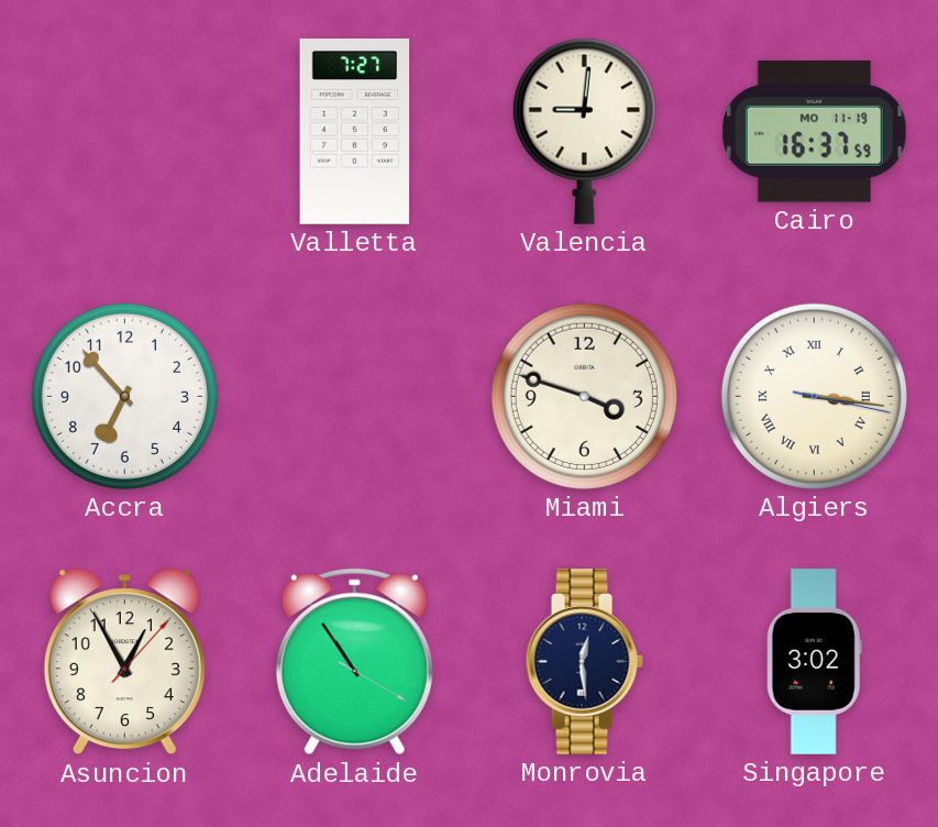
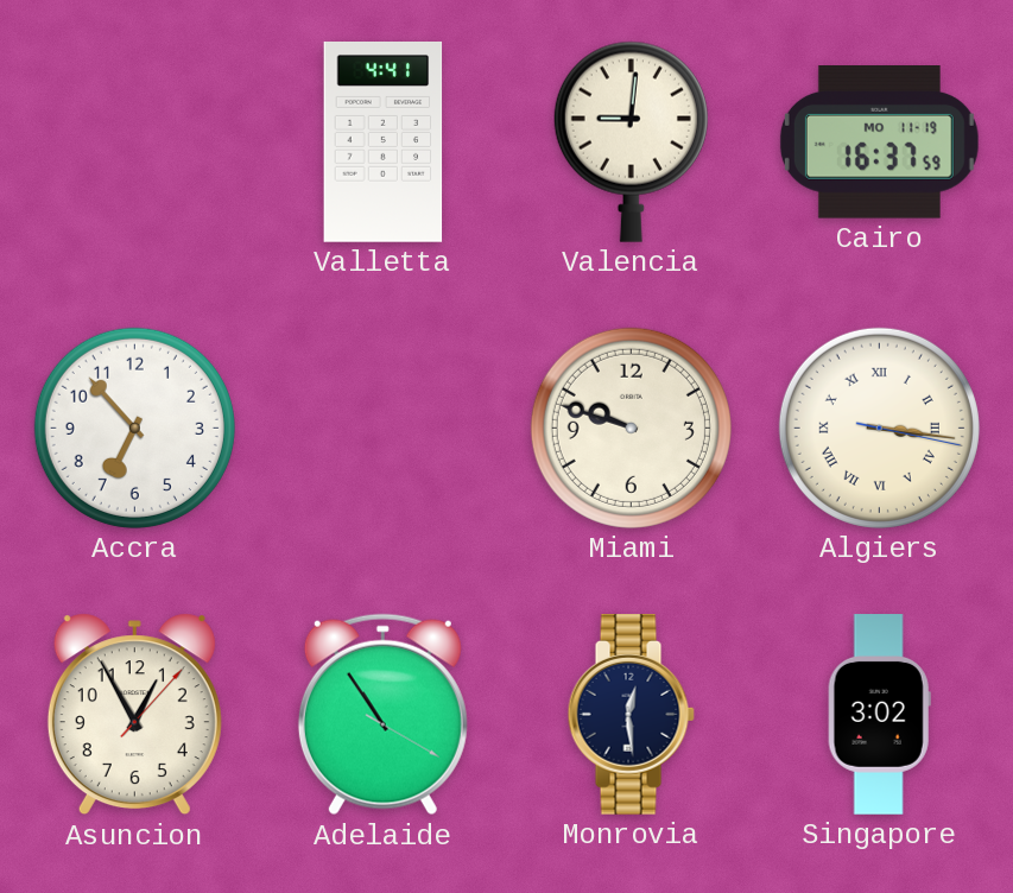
Valletta: 7:27 -> 4:41 (384, 142)
Miami: 3:48 -> 9:48 (631, 427)
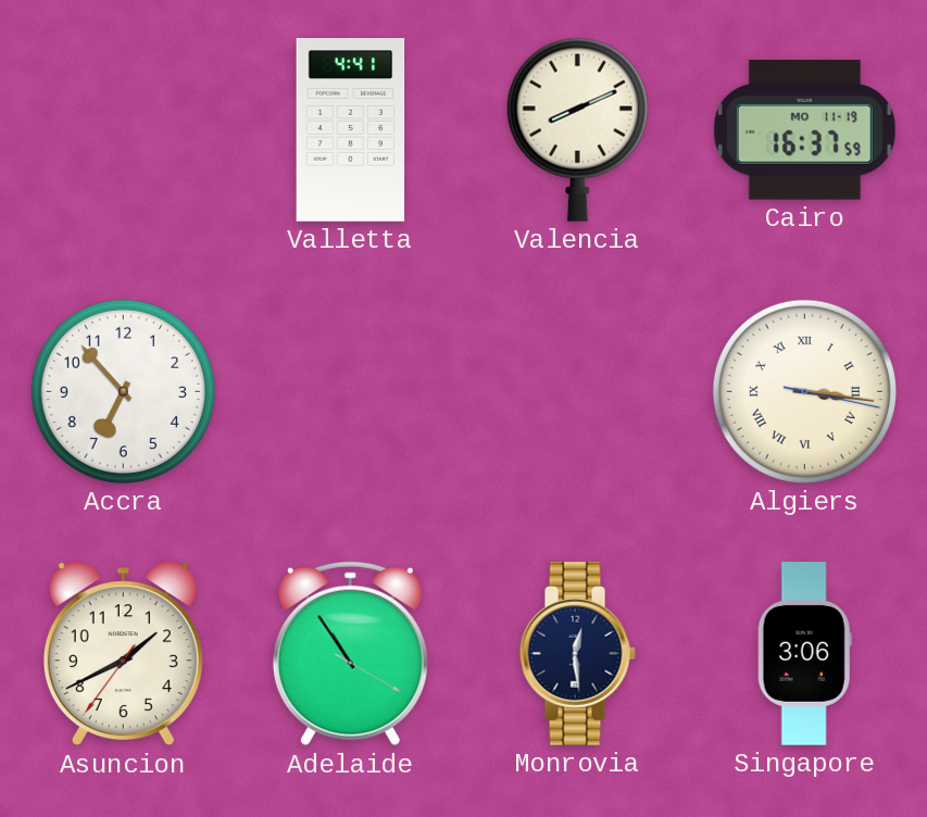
Valencia: 9:01 -> 8:11 (577, 129)
Miami: 9:48 -> none (631, 427)
Asuncion: 12:55 -> 1:40 (123, 654)
Singapore: 3:02 -> 3:06 (804, 654)
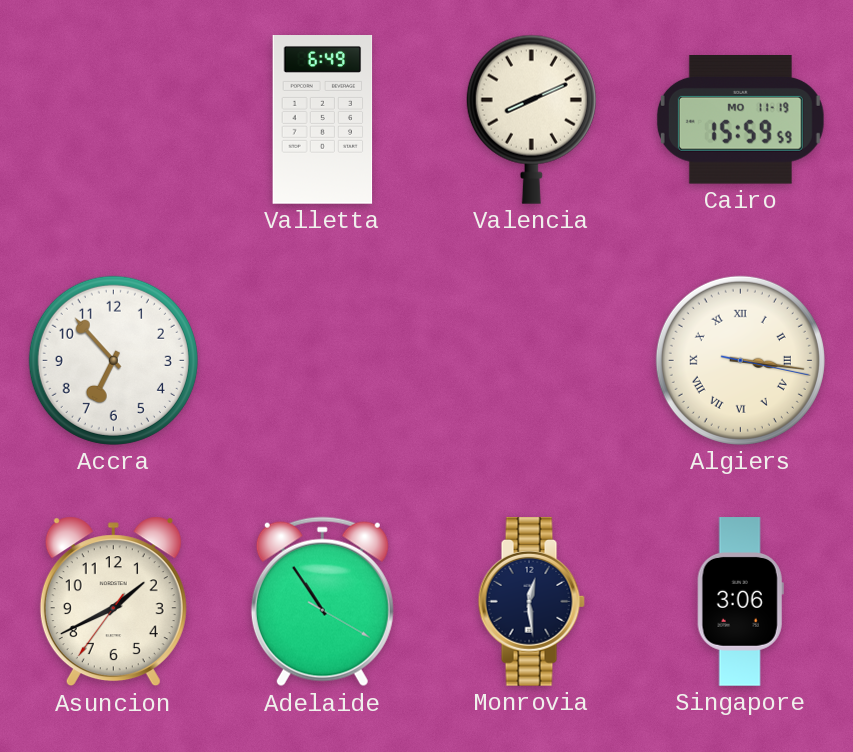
Valletta: 4:41 -> 6:49 (323, 120)
Cairo: 16:37 -> 15:59 (740, 120)
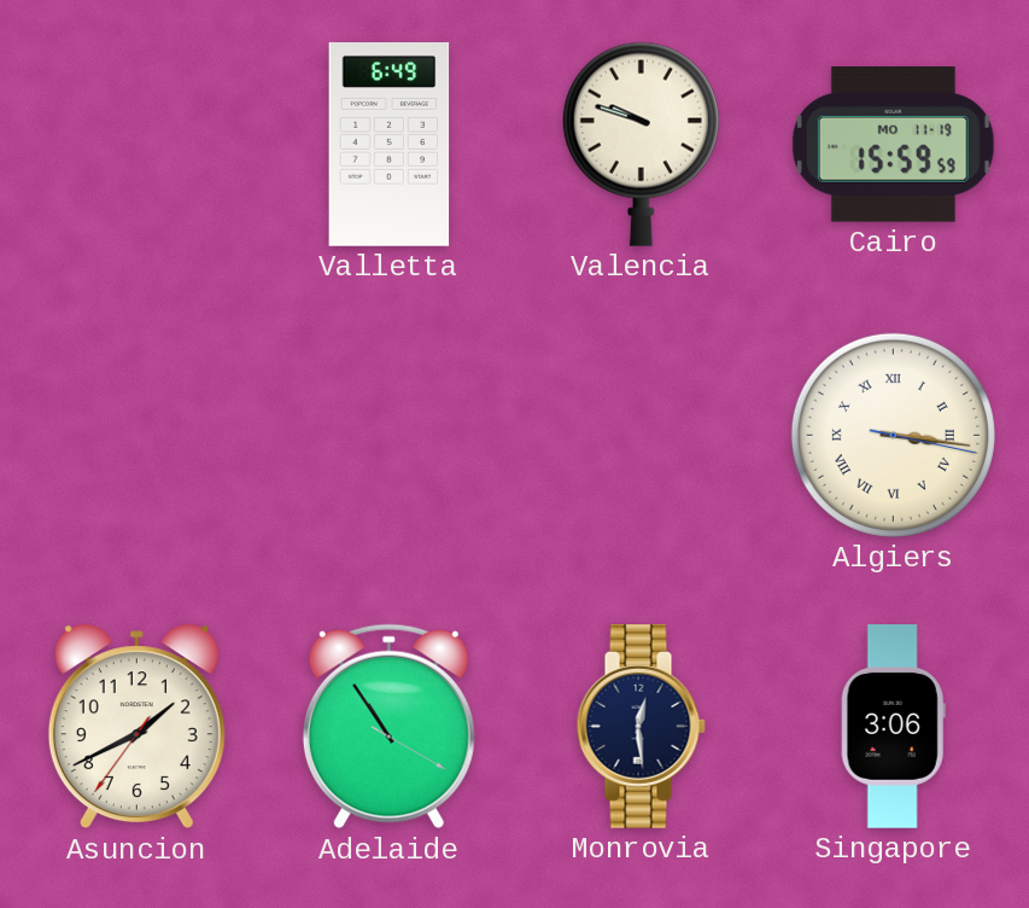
Valencia: 8:11 -> 9:48 (641, 144)
Accra: 6:53 -> none (113, 360)
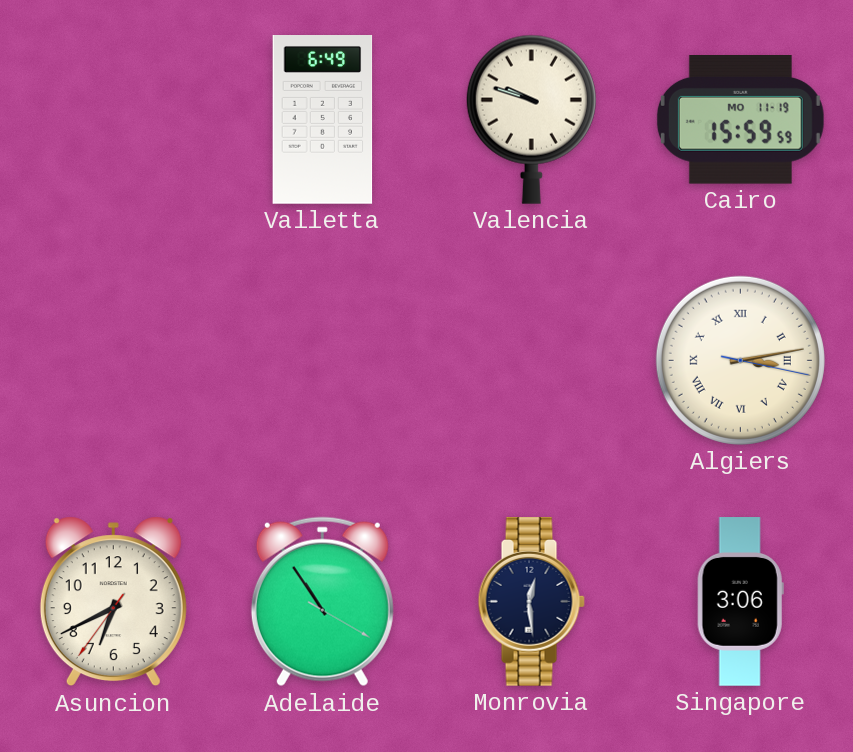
Algiers: 3:16 -> 3:13 (740, 360)
Asuncion: 1:40 -> 6:40 (113, 602)
